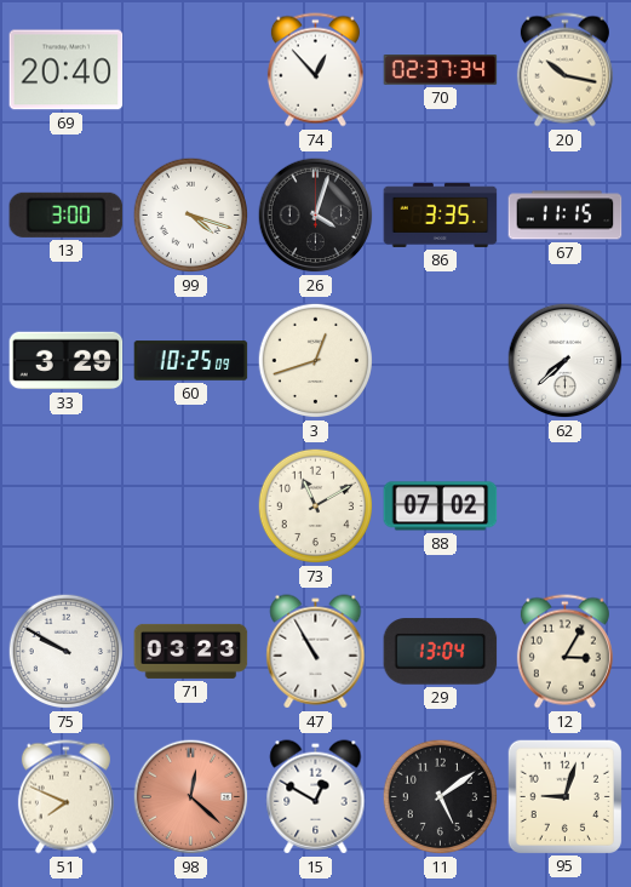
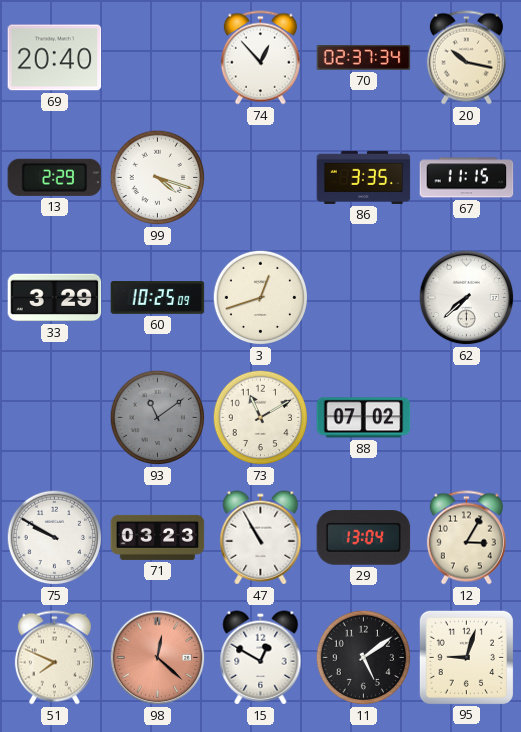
13: 3:00 -> 2:29 (55, 177)
26: 4:03 -> none (316, 216)
93: none -> 11:09 (158, 418)
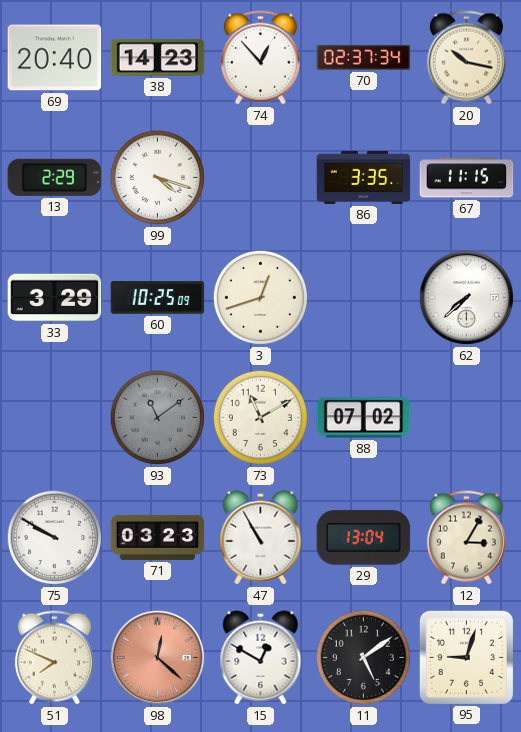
38: none -> 14:23 (158, 58)
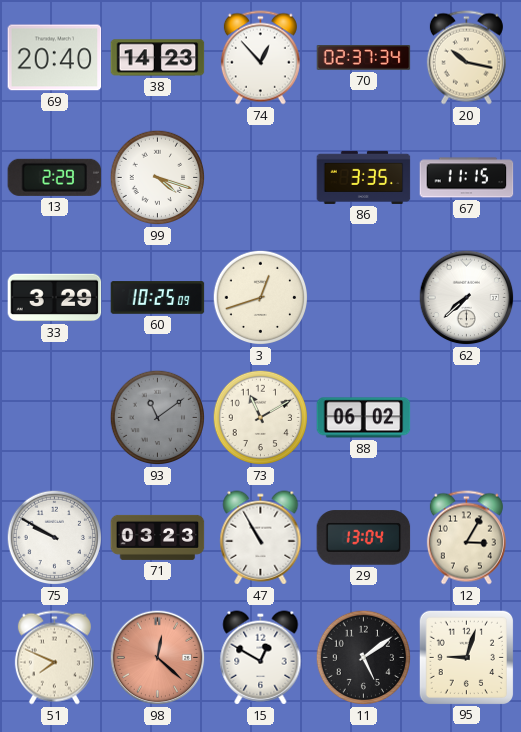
88: 07:02 -> 06:02 (364, 418)
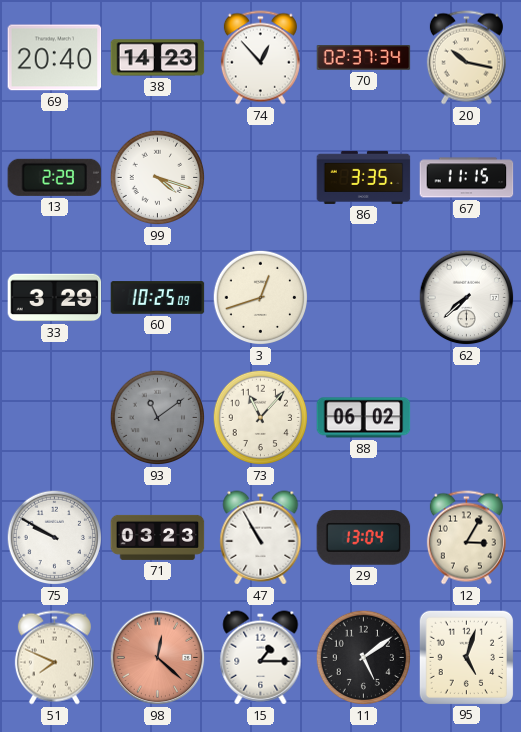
73: 11:10 -> 11:07 (261, 418)
15: 12:50 -> 1:15 (261, 658)
95: 9:03 -> 5:03 (466, 657)
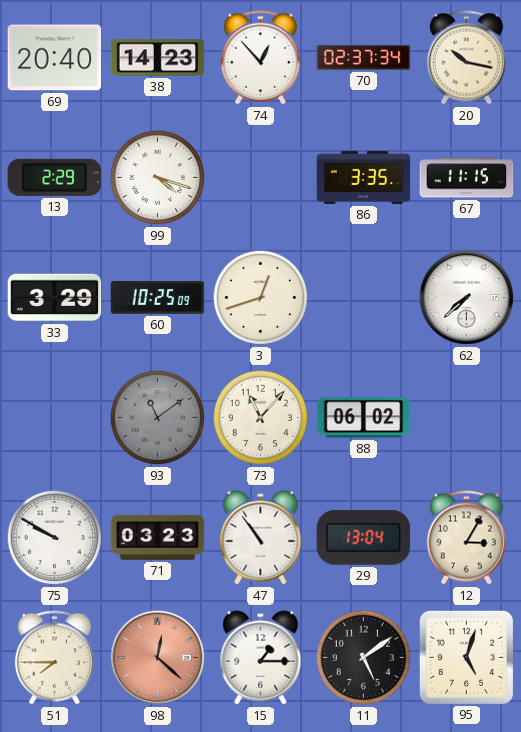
47: 10:55 -> 10:54 (261, 538)
51: 7:49 -> 7:45 (54, 658)
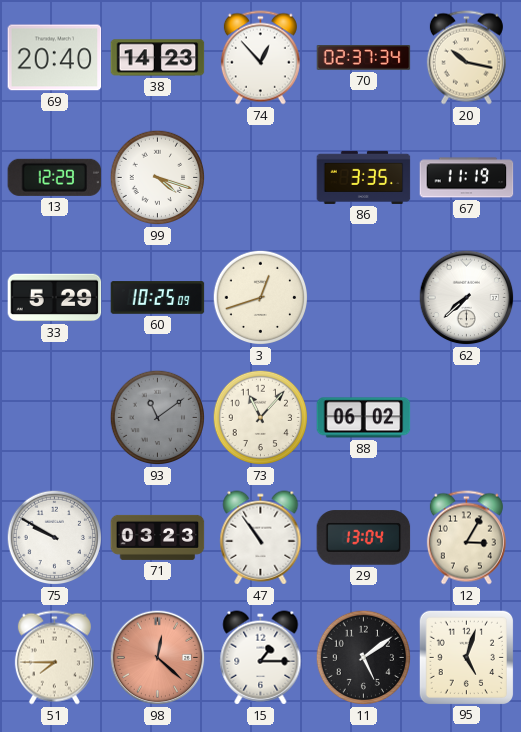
13: 2:29 -> 12:29 (55, 177)
67: 11:15 -> 11:19 (467, 178)
33: 3:29 -> 5:29 (55, 298)
